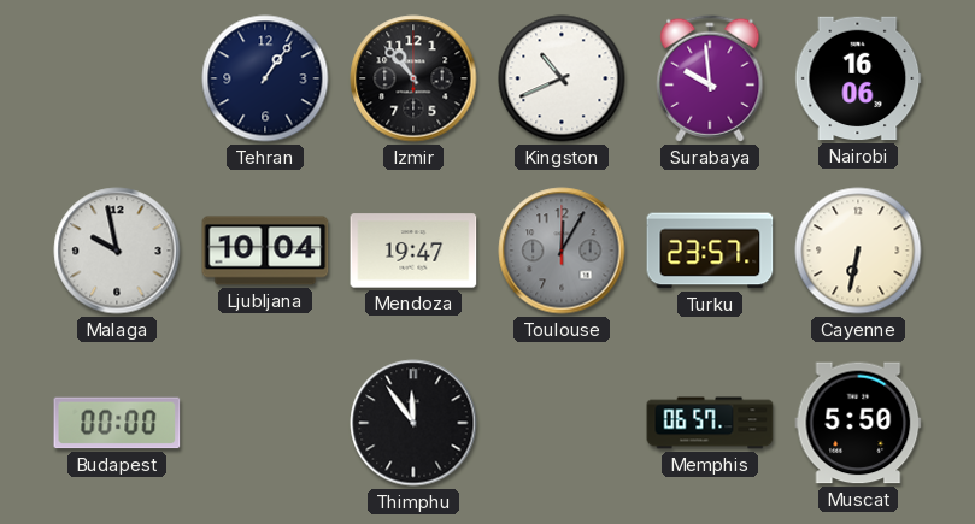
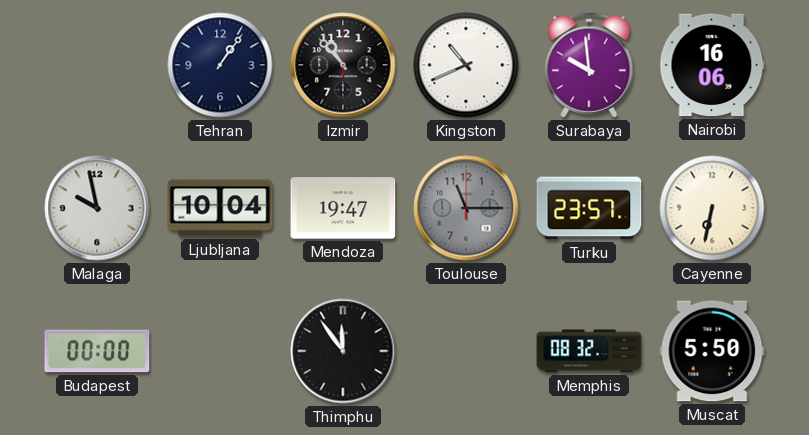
Toulouse: 12:05 -> 11:15 (466, 208)
Memphis: 06:57 -> 08:32 (589, 351)
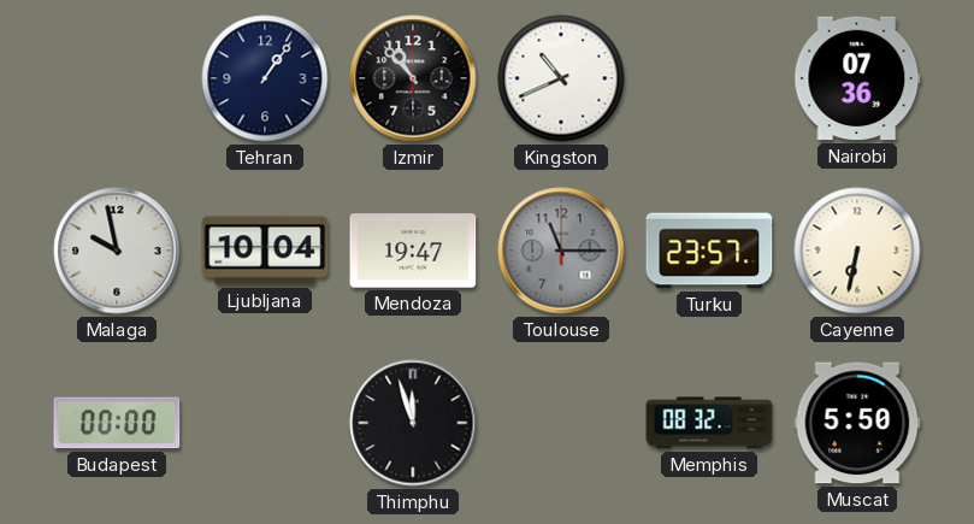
Surabaya: 9:59 -> none (589, 65)
Nairobi: 16:06 -> 07:36 (857, 78)
Thimphu: 11:54 -> 11:57 (413, 423)
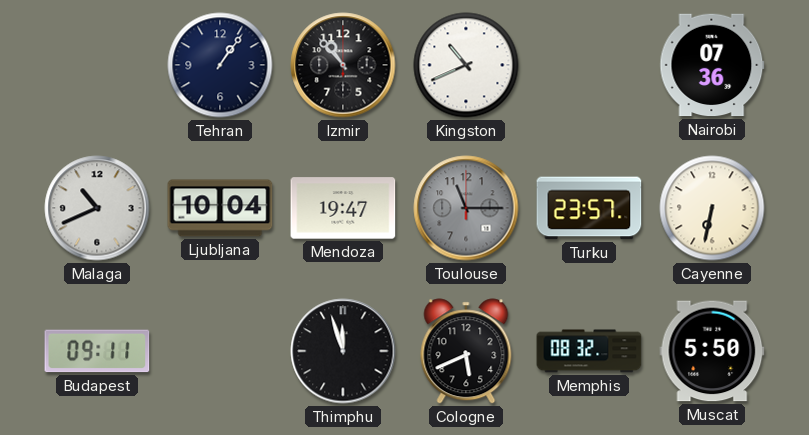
Malaga: 9:58 -> 10:41 (97, 208)
Budapest: 00:00 -> 09:11 (97, 351)
Cologne: none -> 5:41 (466, 351)
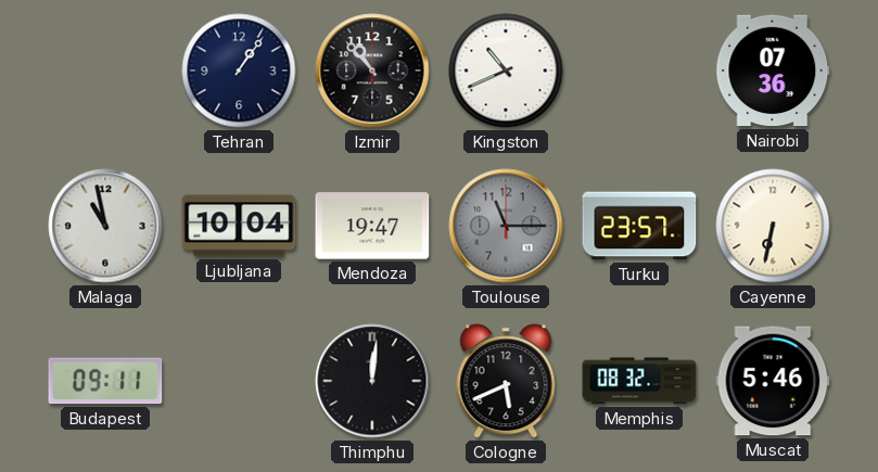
Malaga: 10:41 -> 10:58 (105, 226)
Thimphu: 11:57 -> 12:01 (372, 381)
Muscat: 5:50 -> 5:46 (773, 381)
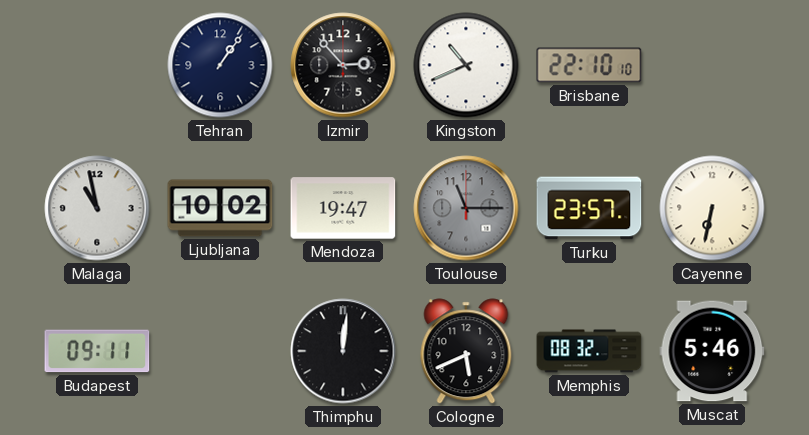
Izmir: 10:53 -> 2:53 (343, 65)
Brisbane: none -> 22:10 (589, 65)
Nairobi: 07:36 -> none (773, 71)
Ljubljana: 10:04 -> 10:02 (220, 208)
